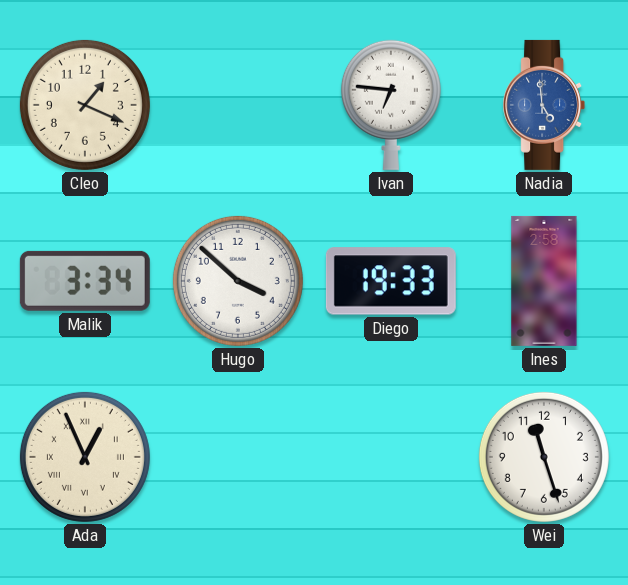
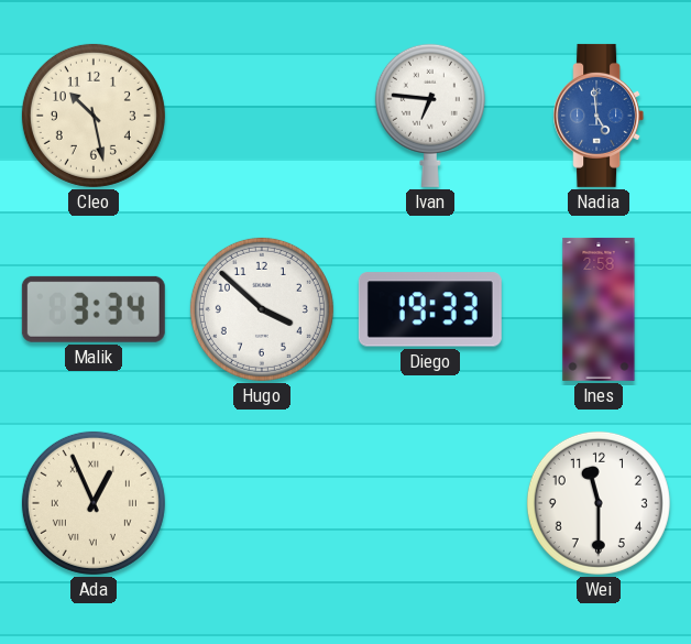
Cleo: 1:19 -> 10:28 (94, 116)
Wei: 11:27 -> 11:30 (599, 503)
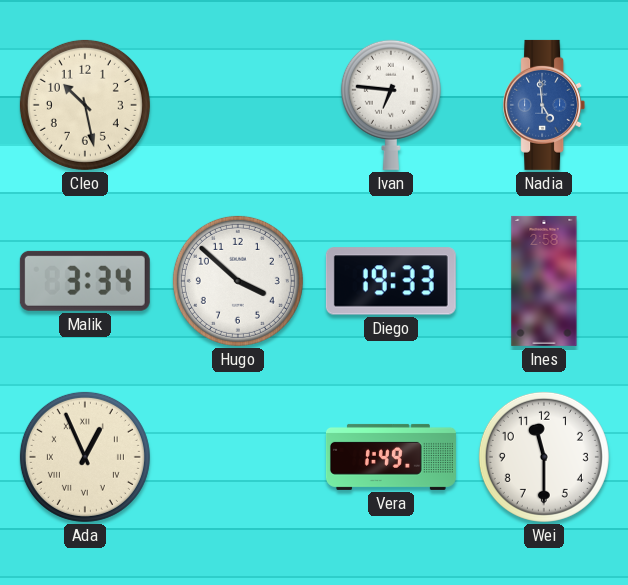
Vera: none -> 1:49 (391, 457)
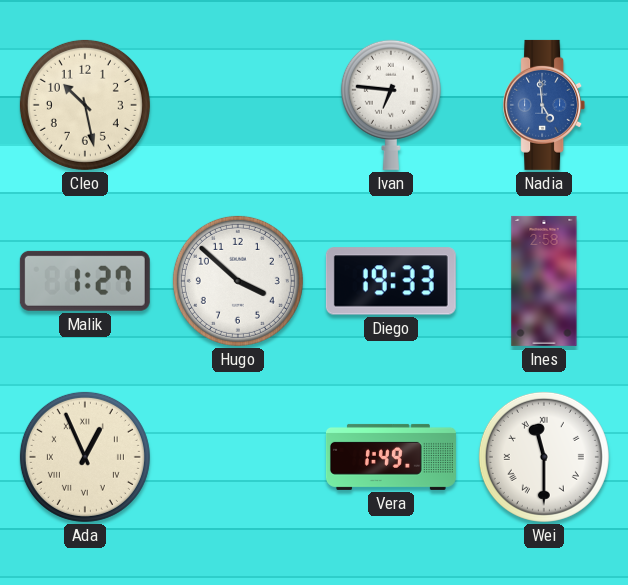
Malik: 3:34 -> 1:27 (85, 281)
Wei numerals: Arabic -> Roman (544, 457)
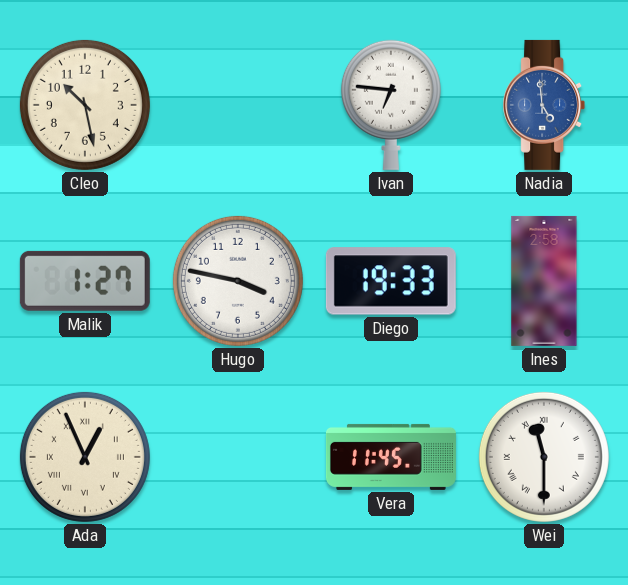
Hugo: 3:52 -> 3:47 (238, 281)
Vera: 1:49 -> 11:45 (391, 457)
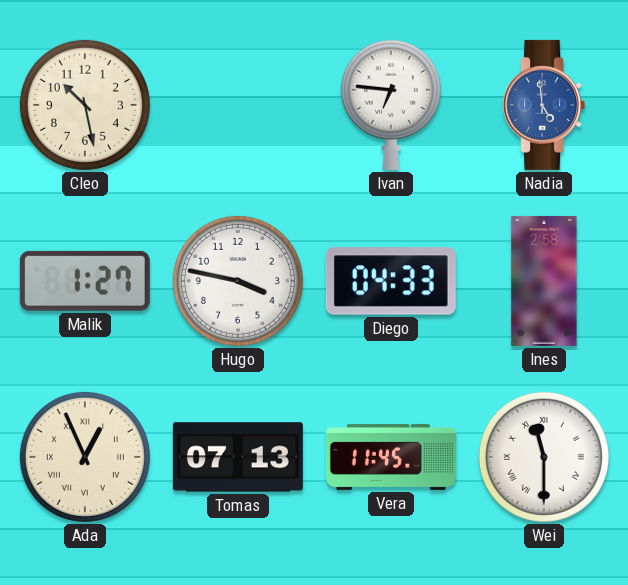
Diego: 19:33 -> 04:33 (391, 281)
Tomas: none -> 07:13 (238, 457)
